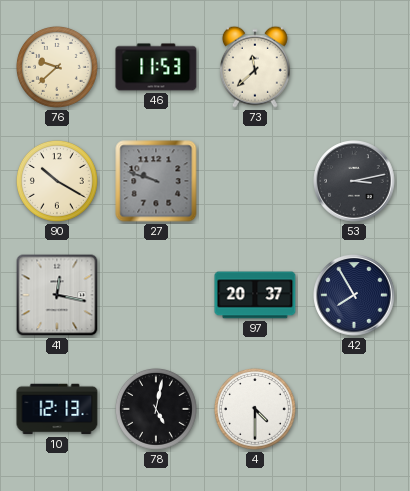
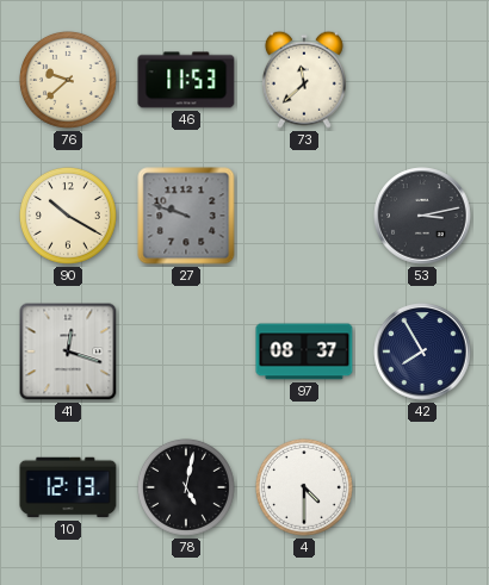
41: 12:17 -> 12:18 (68, 351)
97: 20:37 -> 08:37 (304, 351)
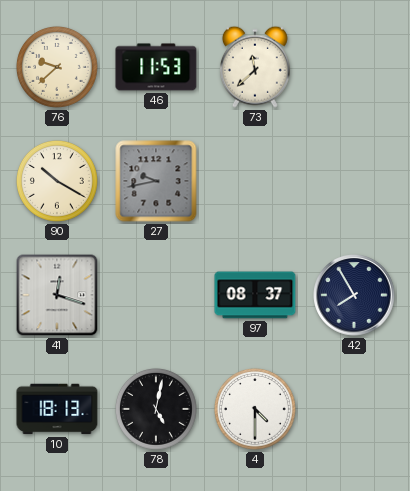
27: 9:48 -> 9:43 (156, 181)
53: 3:13 -> none (422, 216)
10: 12:13 -> 18:13 (57, 409)
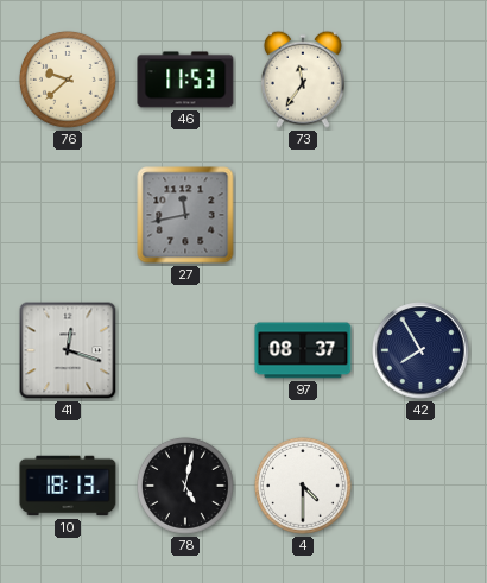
73: 11:38 -> 11:36 (303, 80)
90: 10:20 -> none (57, 181)
27: 9:43 -> 11:43 (185, 215)
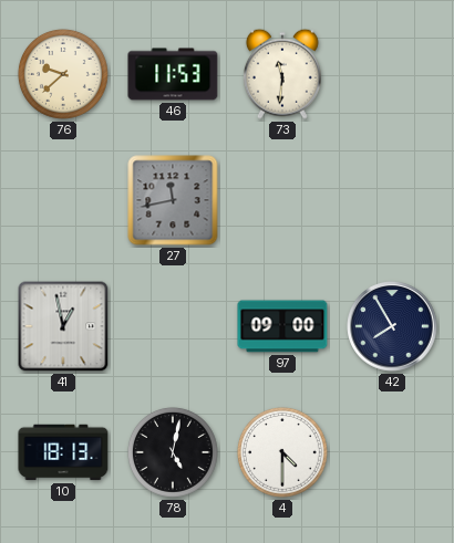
73: 11:36 -> 11:31 (282, 74)
41: 12:18 -> 12:58 (63, 326)
97: 08:37 -> 09:00 (282, 326)
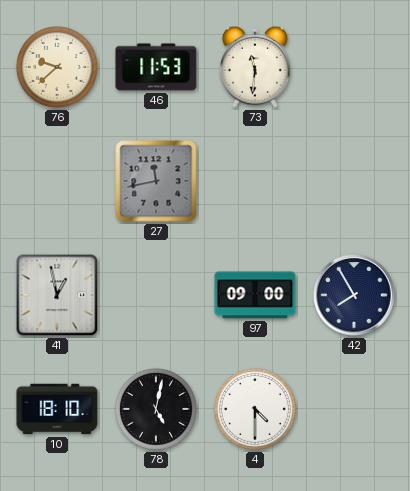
10: 18:13 -> 18:10 (57, 409)
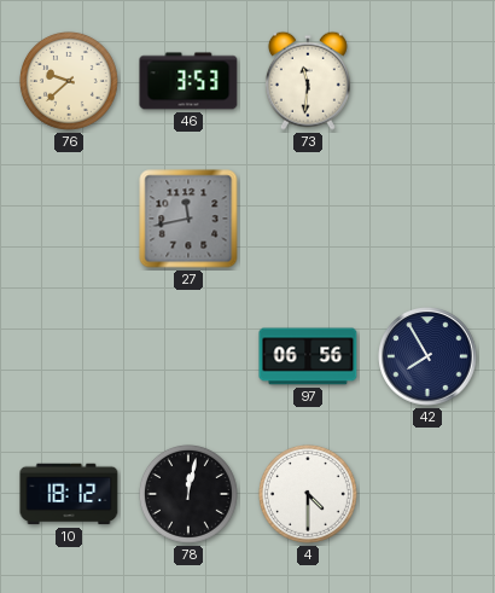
46: 11:53 -> 3:53 (188, 81)
41: 12:58 -> none (57, 295)
97: 09:00 -> 06:56 (308, 356)
10: 18:10 -> 18:12 (69, 494)
78: 5:02 -> 12:02 (188, 494)
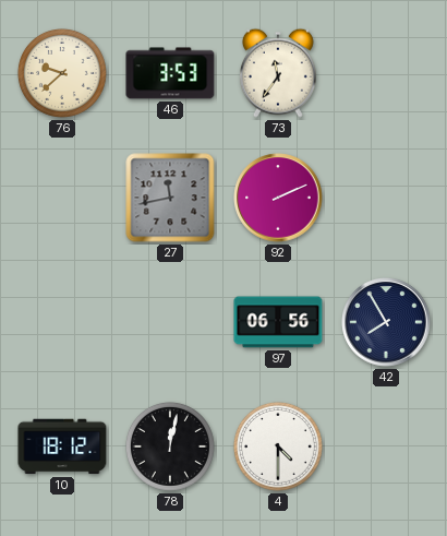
73: 11:31 -> 11:36 (278, 73)
92: none -> 2:11 (278, 198)
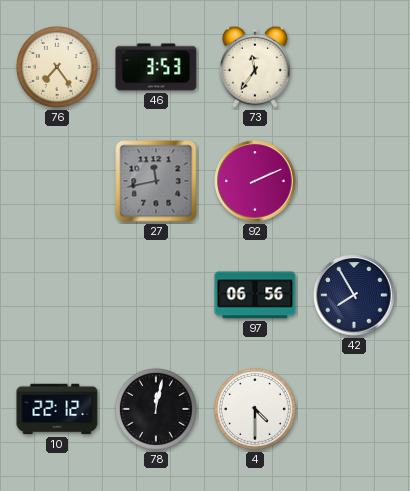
76: 9:38 -> 7:24 (57, 67)
10: 18:12 -> 22:12 (57, 409)
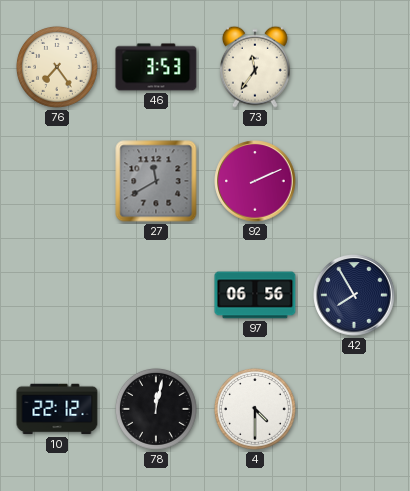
27: 11:43 -> 11:40 (156, 181)
